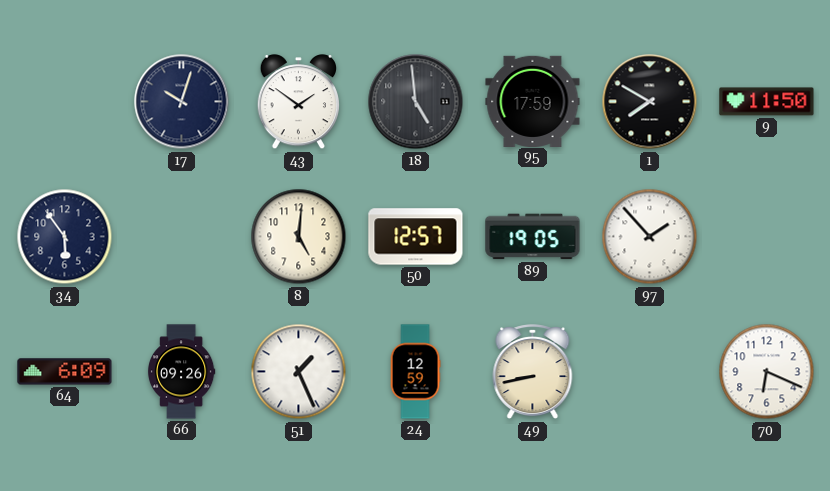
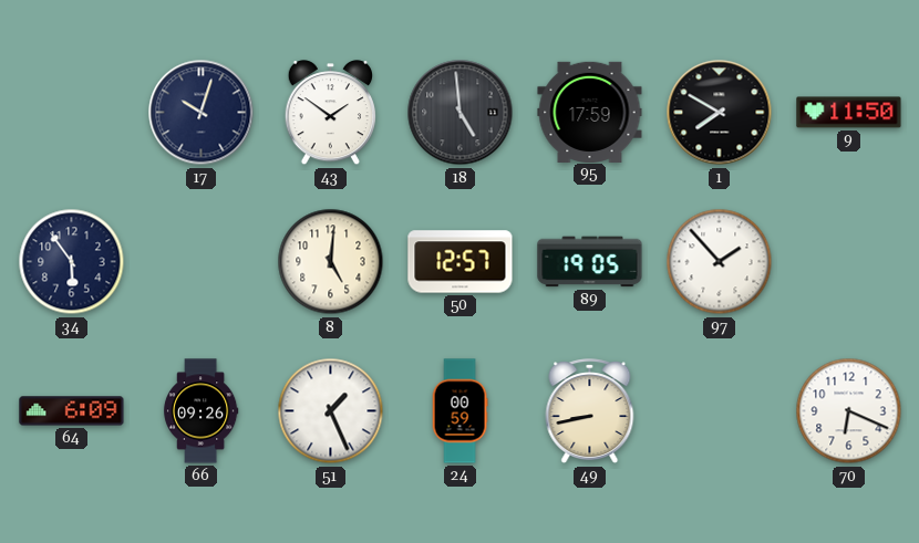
24: 12:59 -> 00:59 (460, 411)
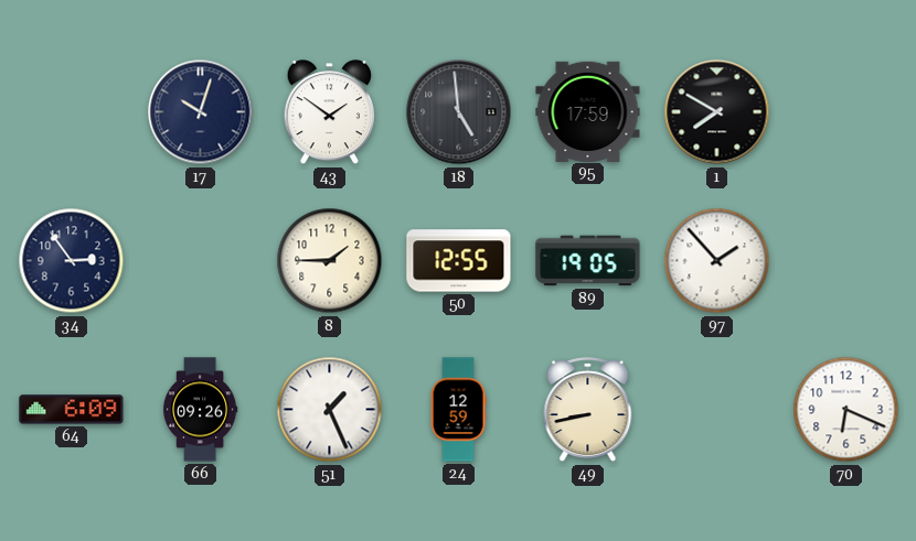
9: 11:50 -> none (849, 113)
34: 5:54 -> 2:54 (72, 261)
8: 5:01 -> 1:45 (330, 261)
50: 12:57 -> 12:55 (459, 261)
24: 00:59 -> 12:59 (458, 410)
